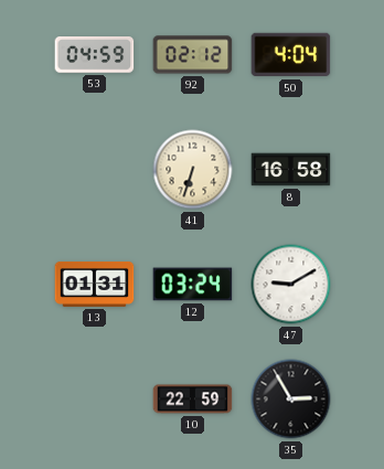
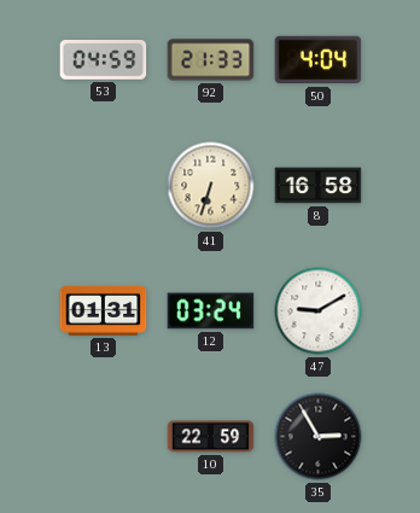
92: 02:12 -> 21:33 (211, 60)
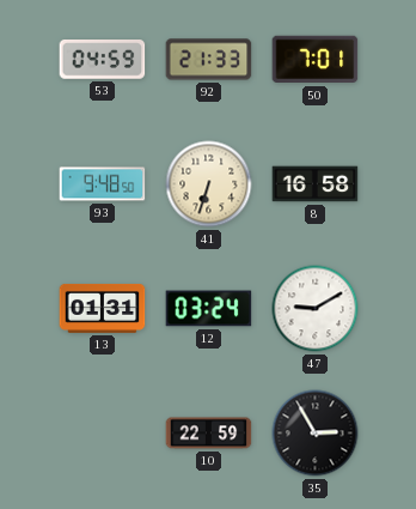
50: 4:04 -> 7:01 (316, 60)
93: none -> 9:48 (103, 184)
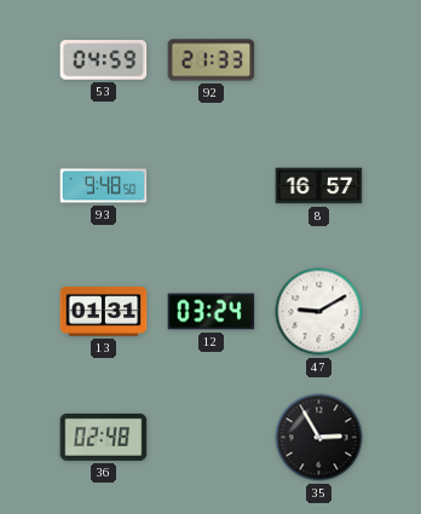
50: 7:01 -> none (316, 60)
41: 6:33 -> none (209, 184)
8: 16:58 -> 16:57 (319, 186)
36: none -> 02:48 (104, 437)
10: 22:59 -> none (209, 434)
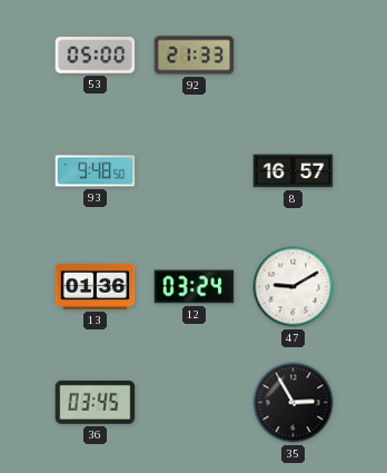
53: 04:59 -> 05:00 (96, 56)
13: 01:31 -> 01:36 (96, 287)
36: 02:48 -> 03:45 (96, 402)
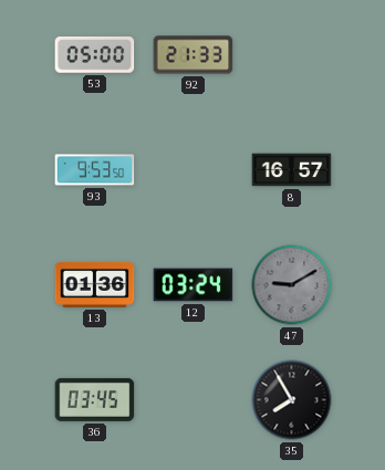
93: 9:48 -> 9:53 (95, 170)
47 dial: white -> grey (292, 285)
35: 2:55 -> 7:55 (292, 400)
